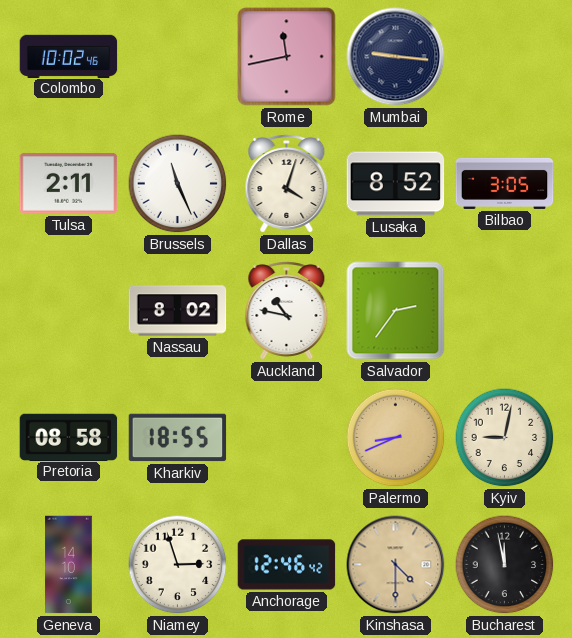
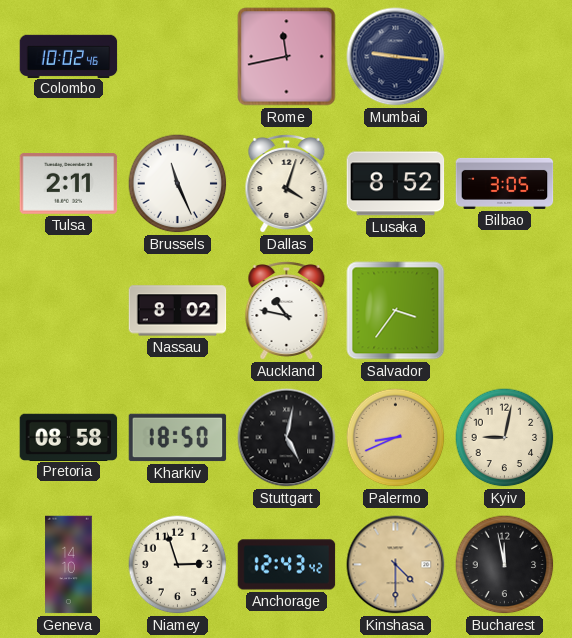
Salvador: 2:36 -> 3:36 (396, 311)
Kharkiv: 18:55 -> 18:50 (178, 438)
Stuttgart: none -> 5:02 (287, 438)
Anchorage: 12:46 -> 12:43 (287, 565)
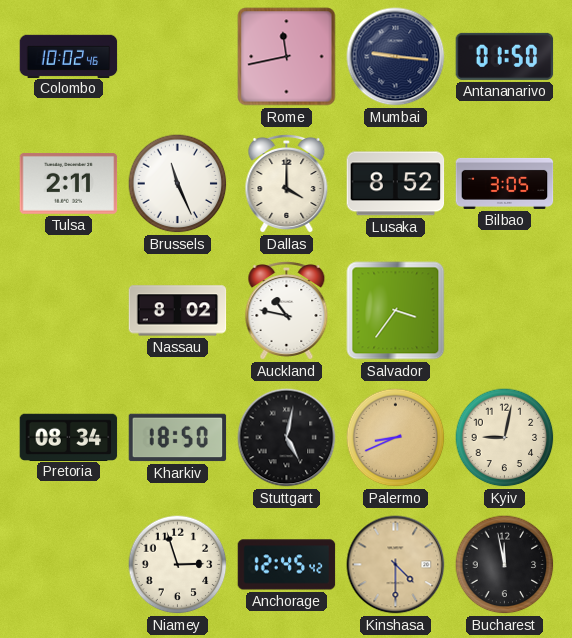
Antananarivo: none -> 01:50 (505, 56)
Dallas: 4:03 -> 4:00 (287, 183)
Pretoria: 08:58 -> 08:34 (69, 437)
Geneva: 14:10 -> none (69, 565)
Anchorage: 12:43 -> 12:45 (287, 565)
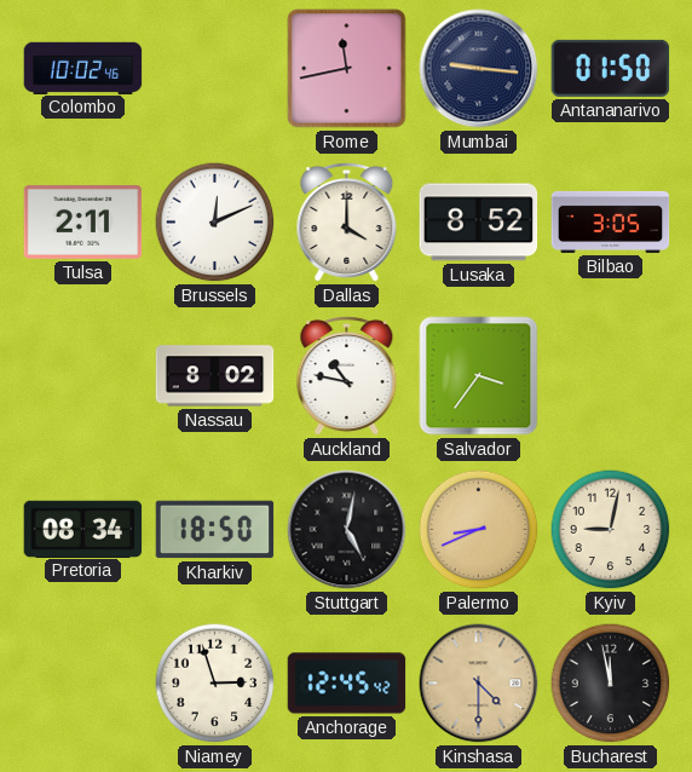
Brussels: 11:26 -> 12:11 (215, 223)
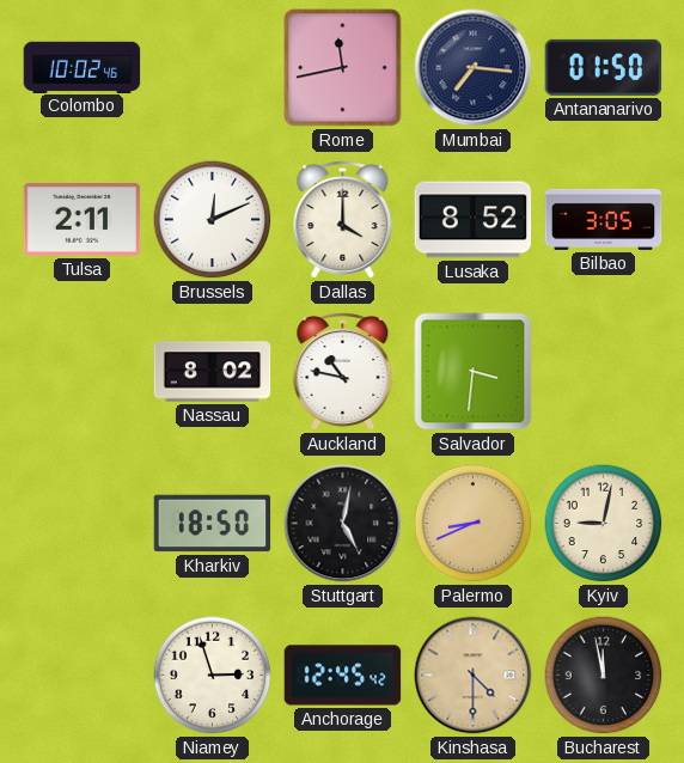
Mumbai: 9:16 -> 7:16 (474, 68)
Salvador: 3:36 -> 3:31 (474, 372)
Pretoria: 08:34 -> none (83, 529)
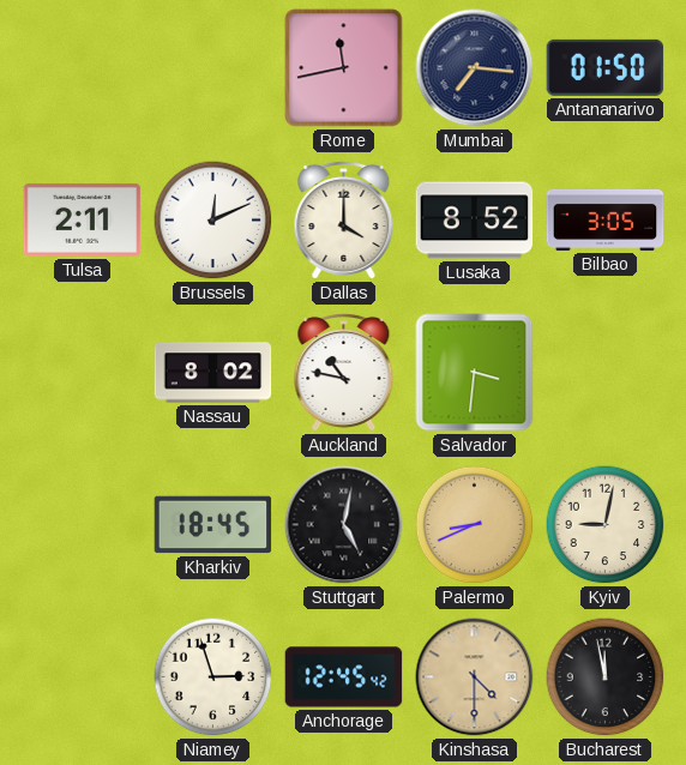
Colombo: 10:02 -> none (83, 67)
Kharkiv: 18:50 -> 18:45 (213, 525)
